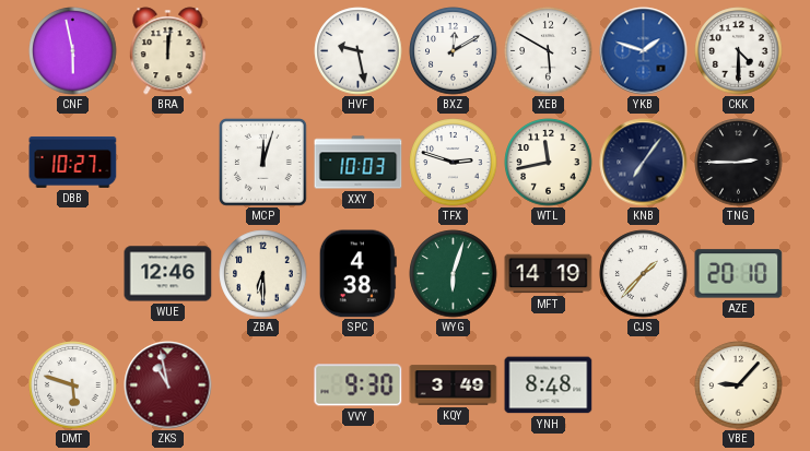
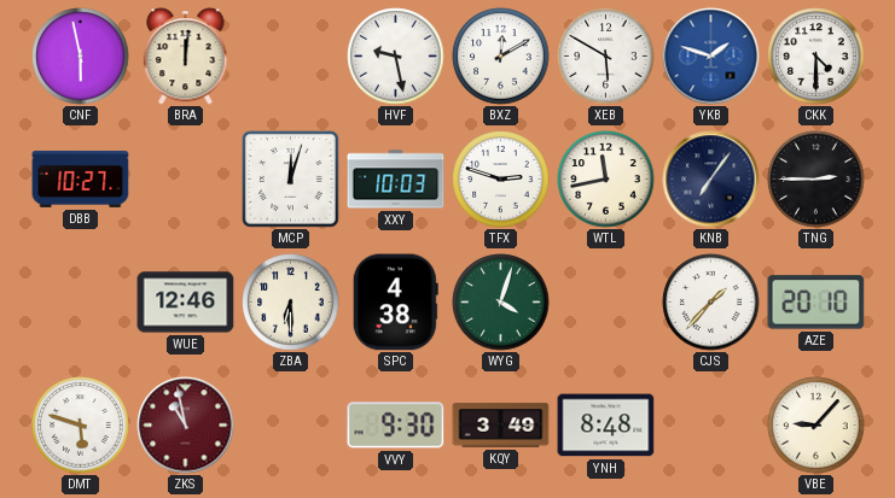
WYG: 6:03 -> 4:03 (501, 303)
MFT: 14:19 -> none (549, 274)
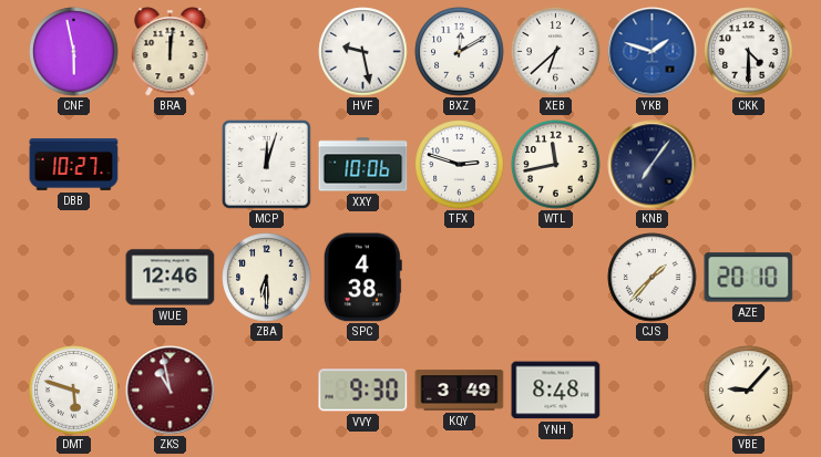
XEB: 5:50 -> 6:38 (556, 52)
XXY: 10:03 -> 10:06 (363, 165)
TNG: 2:45 -> none (816, 180)
WYG: 4:03 -> none (501, 303)
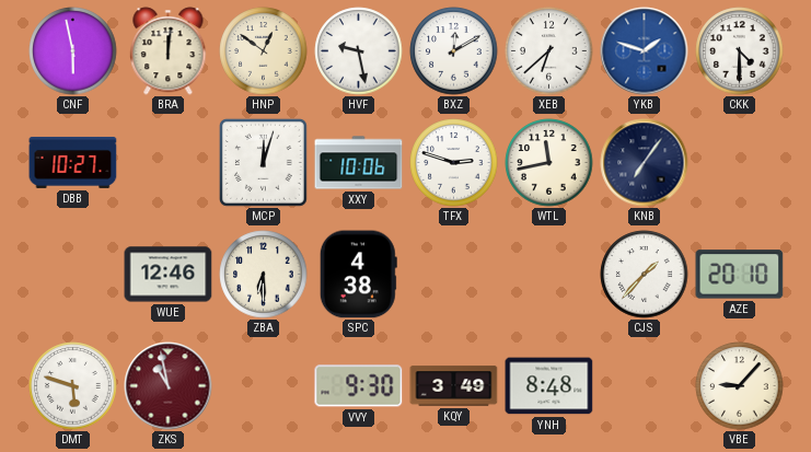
HNP: none -> 12:51 (264, 51)
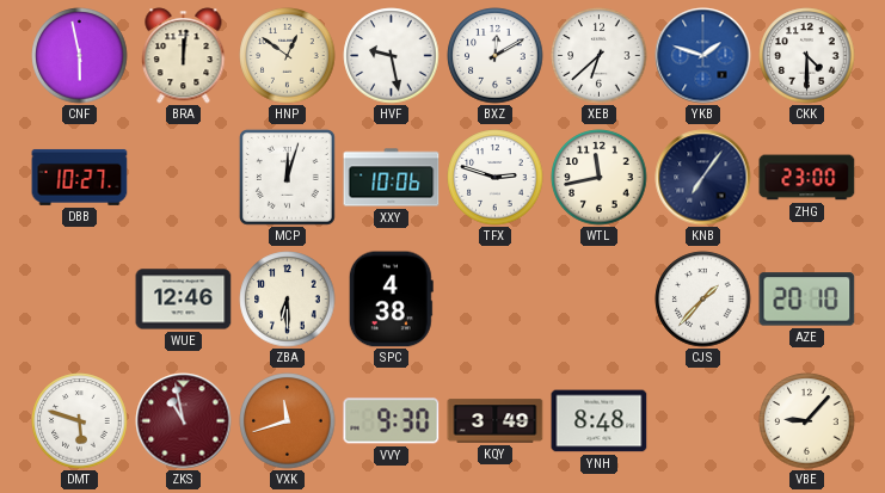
ZHG: none -> 23:00 (807, 178)
VXK: none -> 11:42 (288, 421)
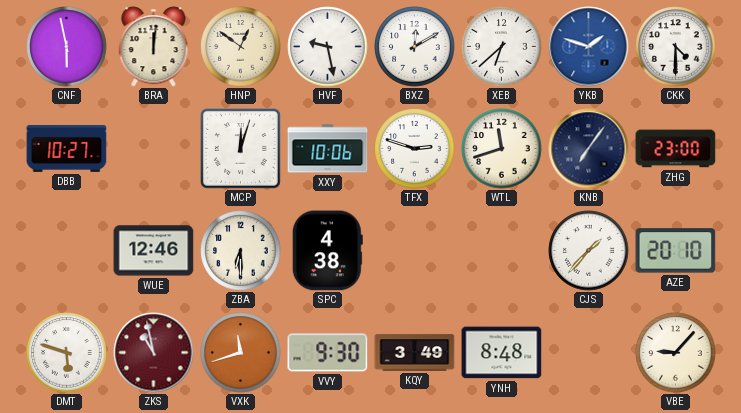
WTL: 11:43 -> 11:42 (502, 149)
